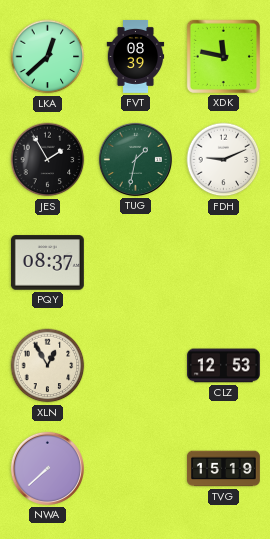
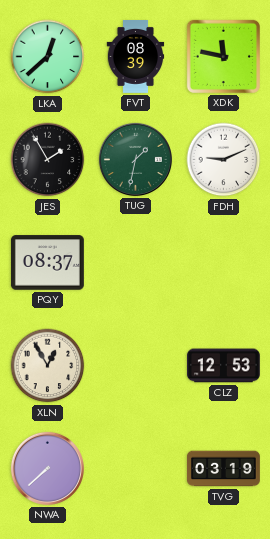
TVG: 15:19 -> 03:19 (224, 469)
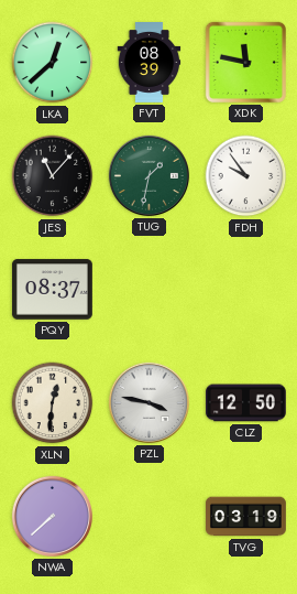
JES: 1:55 -> 11:07 (53, 176)
FDH: 9:11 -> 9:54 (246, 176)
XLN: 12:55 -> 12:31 (53, 403)
PZL: none -> 3:47 (148, 402)
CLZ: 12:53 -> 12:50 (245, 403)
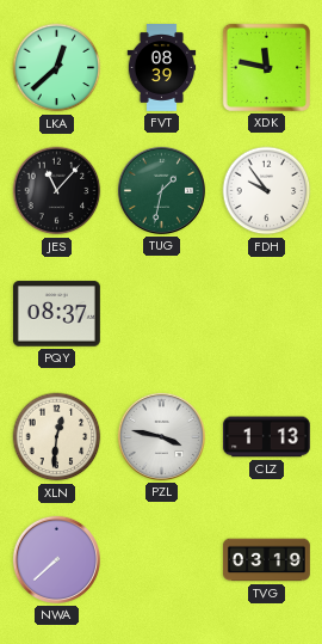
CLZ: 12:50 -> 1:13 (266, 437)
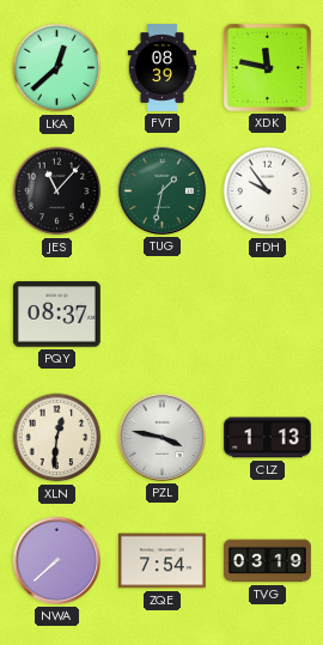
ZQE: none -> 7:54 (161, 561)
